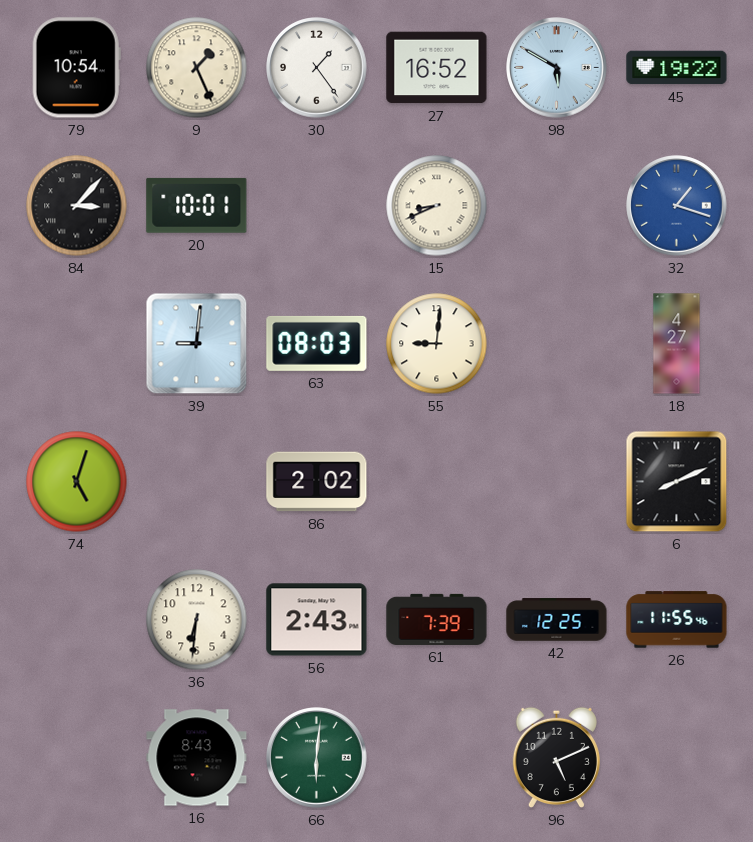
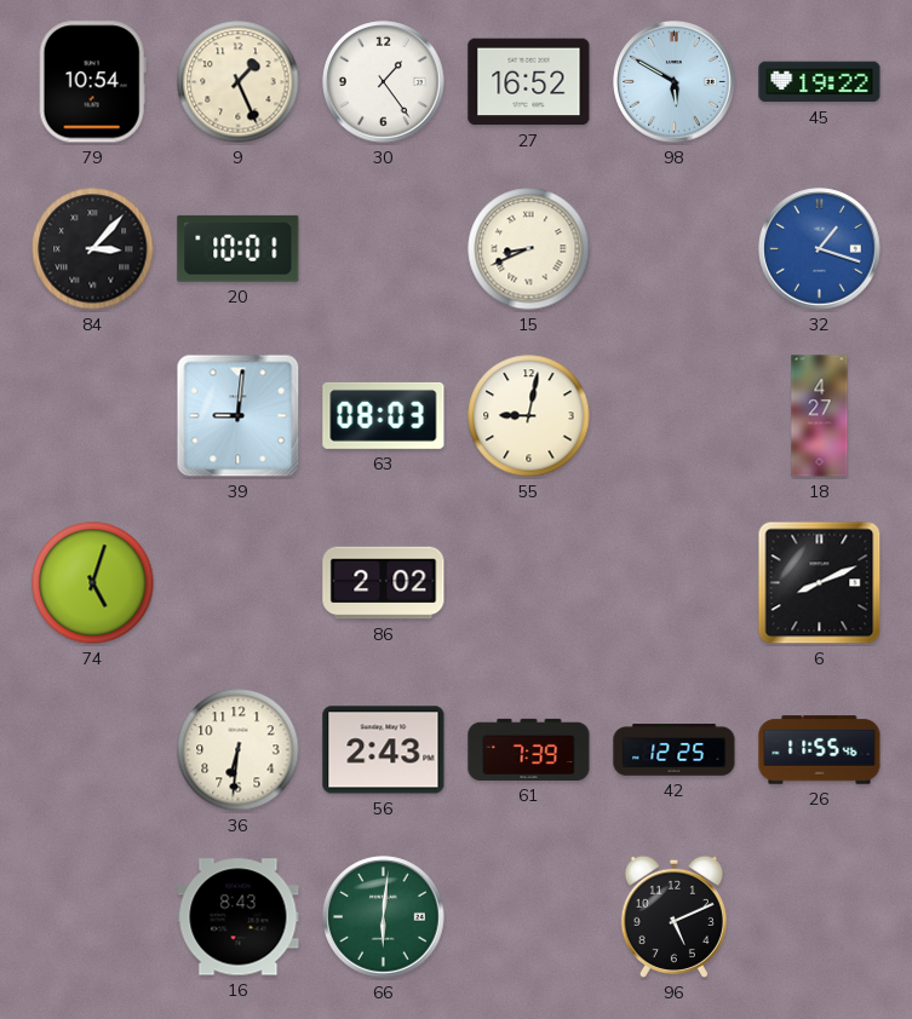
55: 9:01 -> 9:02 (529, 416)
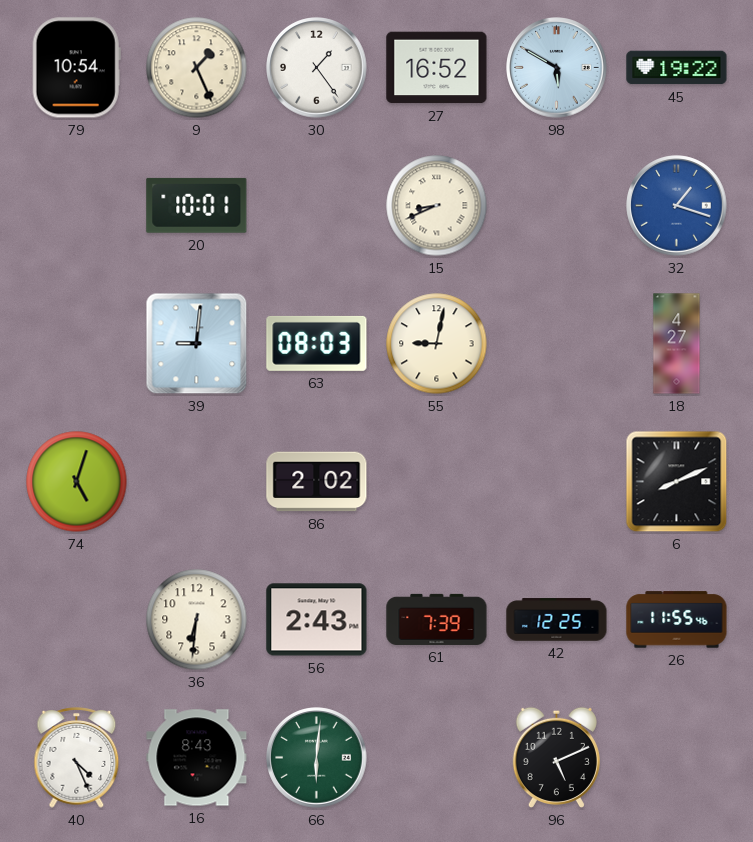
84: 3:07 -> none (93, 249)
40: none -> 4:26 (77, 758)
